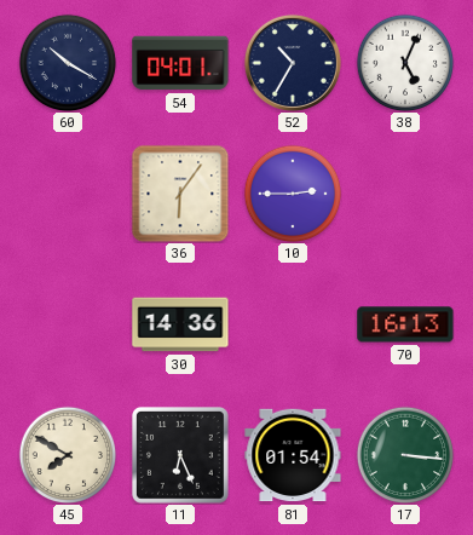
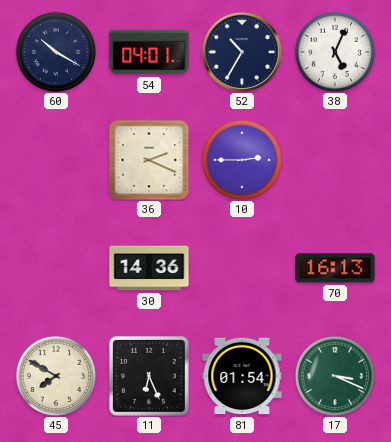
36: 6:06 -> 2:19 (149, 160)
17: 3:16 -> 3:19 (335, 376)
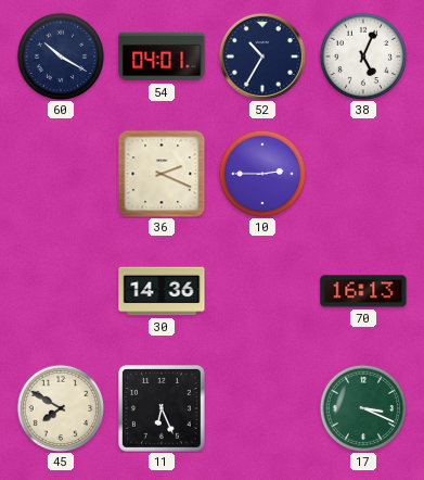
81: 01:54 -> none (242, 376)
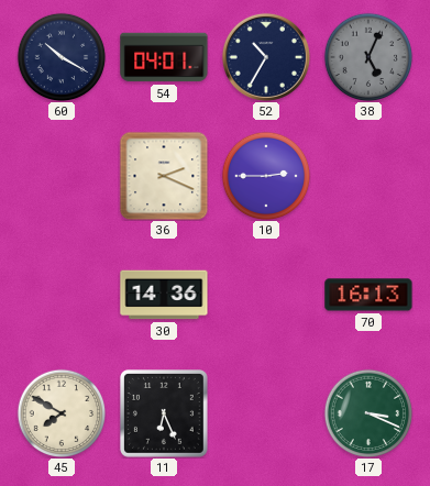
38 dial: white -> grey (368, 57)
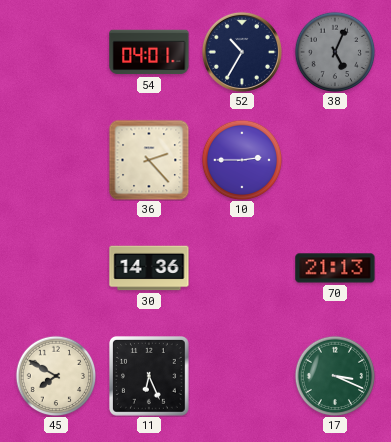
60: 10:20 -> none (62, 57)
36: 2:19 -> 2:23 (149, 160)
70: 16:13 -> 21:13 (335, 268)
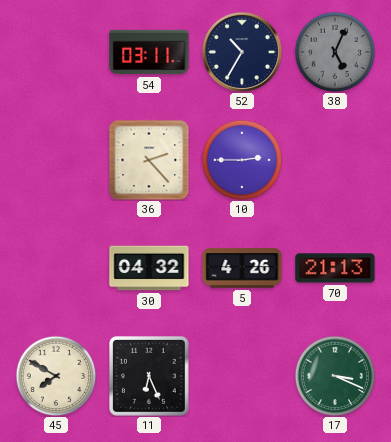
54: 04:01 -> 03:11 (149, 52)
30: 14:36 -> 04:32 (149, 268)
5: none -> 4:26 (242, 268)
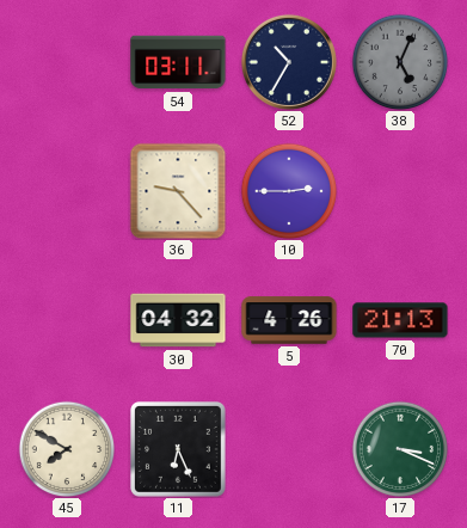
36: 2:23 -> 9:23 (178, 191)
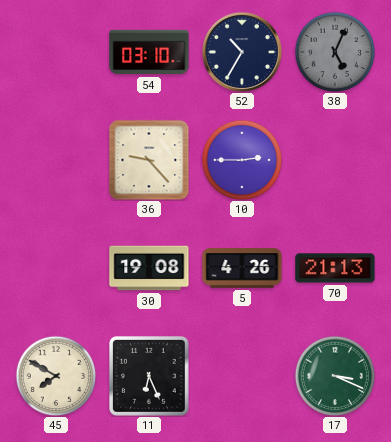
54: 03:11 -> 03:10 (149, 52)
30: 04:32 -> 19:08 (149, 268)
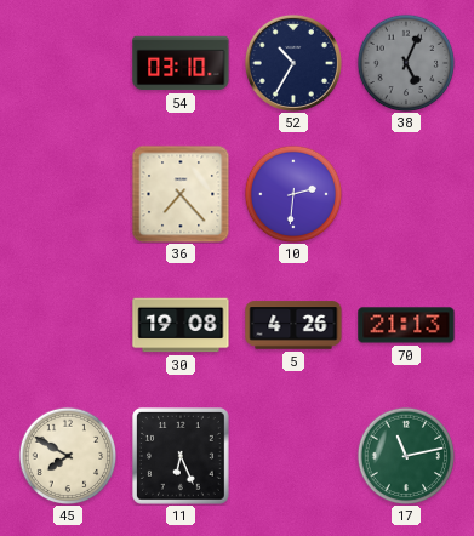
36: 9:23 -> 7:23 (181, 194)
10: 2:45 -> 2:31 (293, 194)
17: 3:19 -> 11:13 (406, 456)
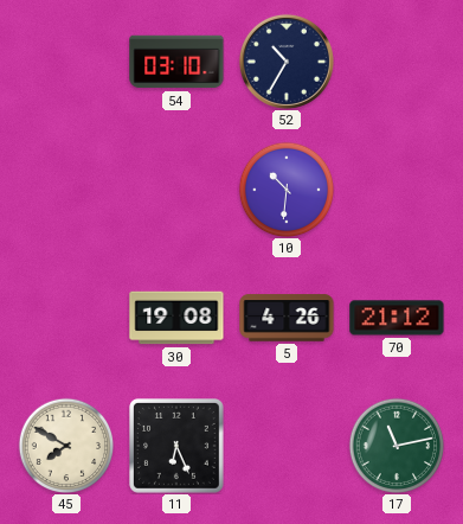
38: 5:04 -> none (406, 63)
36: 7:23 -> none (181, 194)
10: 2:31 -> 10:31 (287, 190)
70: 21:13 -> 21:12 (397, 318)
